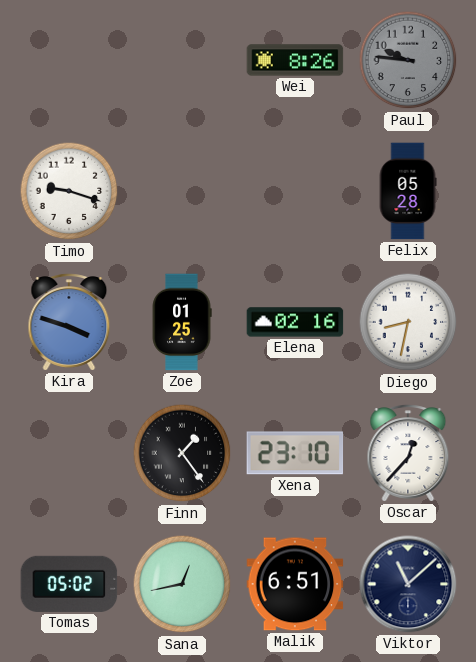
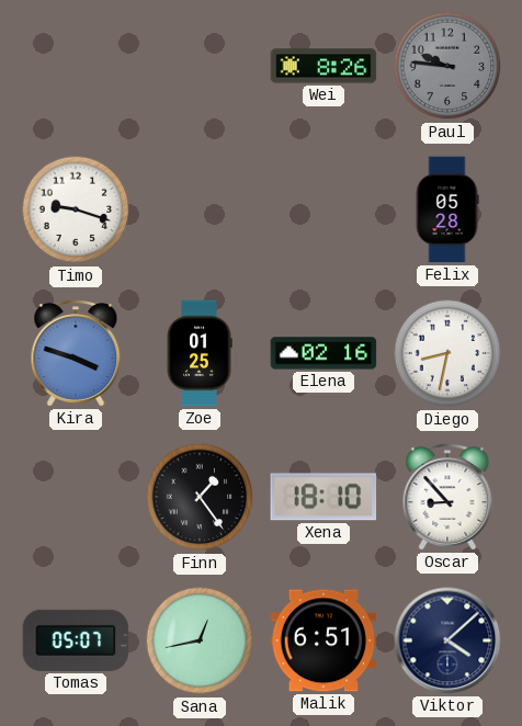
Xena: 23:10 -> 18:10 (324, 497)
Oscar: 12:37 -> 8:53 (447, 497)
Tomas: 05:02 -> 05:07 (76, 640)
Viktor: 11:08 -> 4:08 (447, 640)
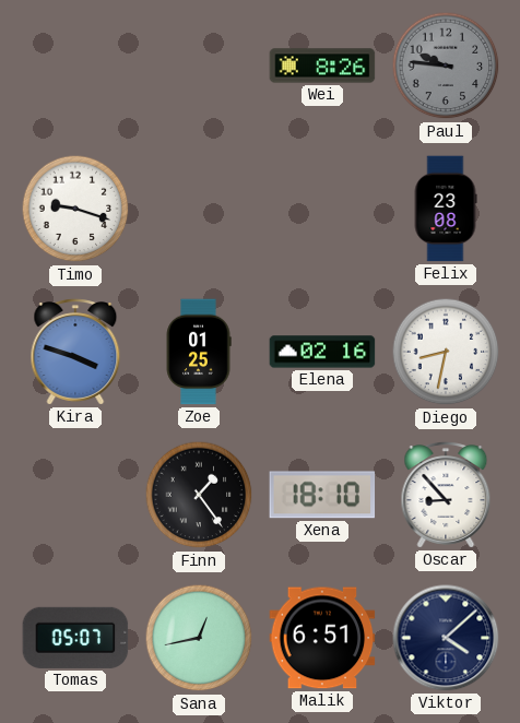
Felix: 05:28 -> 23:08 (446, 209)
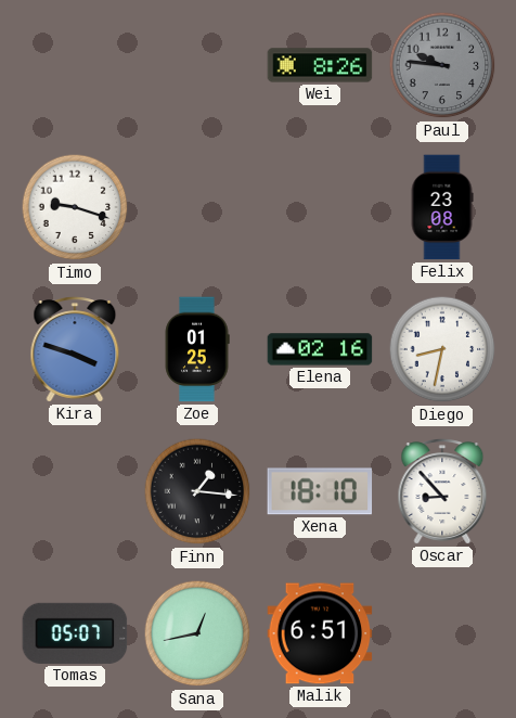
Finn: 1:24 -> 1:16 (197, 491)
Viktor: 4:08 -> none (446, 638)
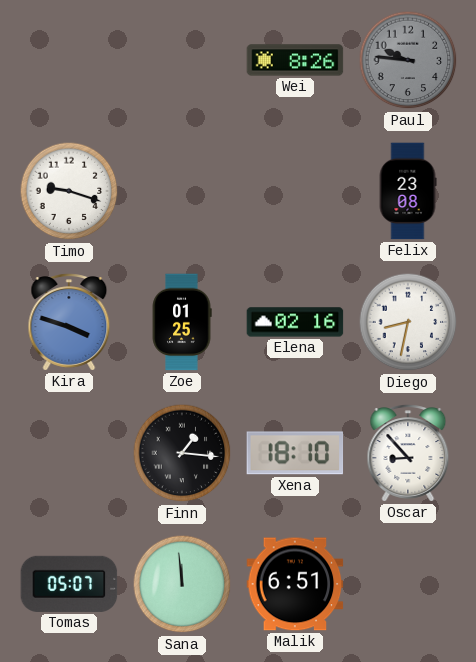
Sana: 12:43 -> 11:59 (182, 584)
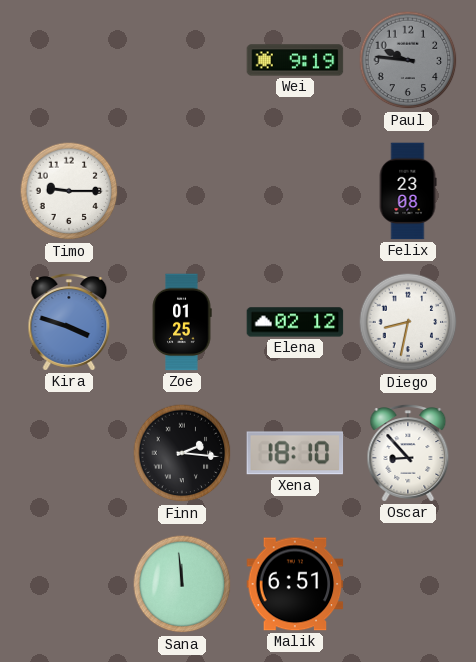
Wei: 8:26 -> 9:19 (295, 60)
Timo: 9:18 -> 9:15 (69, 191)
Elena: 02:16 -> 02:12 (295, 322)
Finn: 1:16 -> 2:16 (182, 453)
Tomas: 05:07 -> none (69, 584)
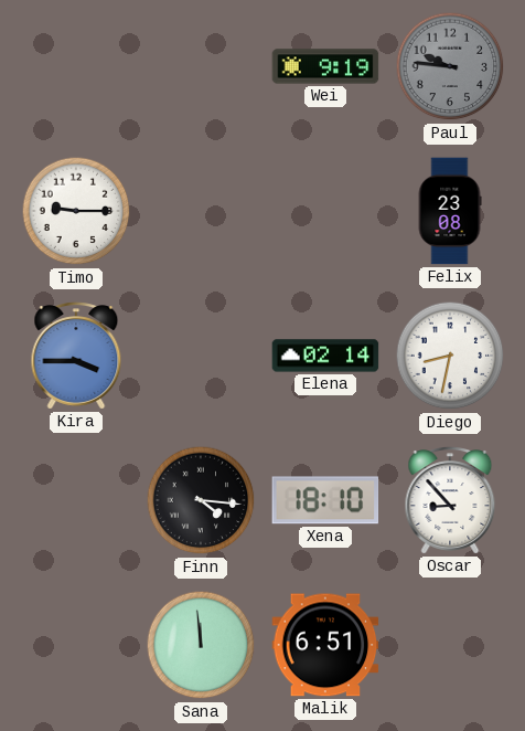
Kira: 3:48 -> 3:45 (76, 356)
Zoe: 01:25 -> none (182, 322)
Elena: 02:12 -> 02:14 (325, 356)
Finn: 2:16 -> 4:16 (201, 500)
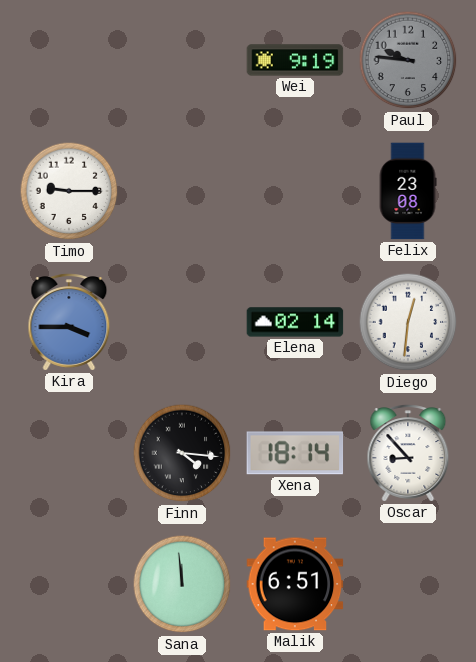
Diego: 8:32 -> 12:31 (408, 322)
Xena: 18:10 -> 18:14 (295, 453)
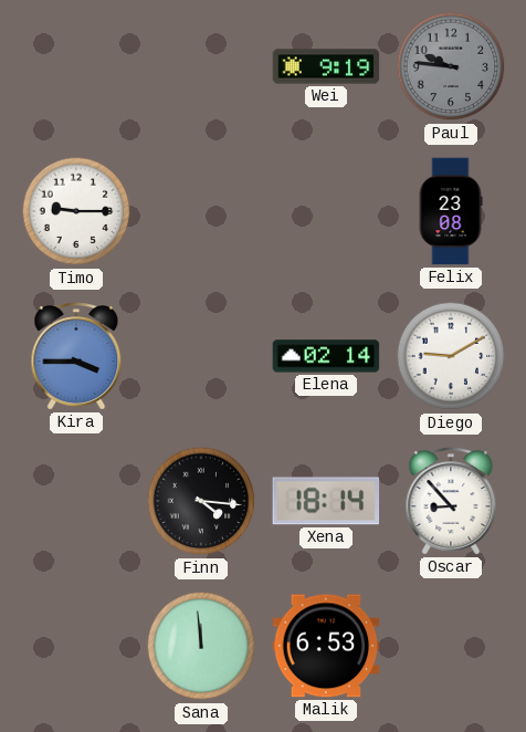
Diego: 12:31 -> 9:10 (451, 356)
Malik: 6:51 -> 6:53 (326, 646)
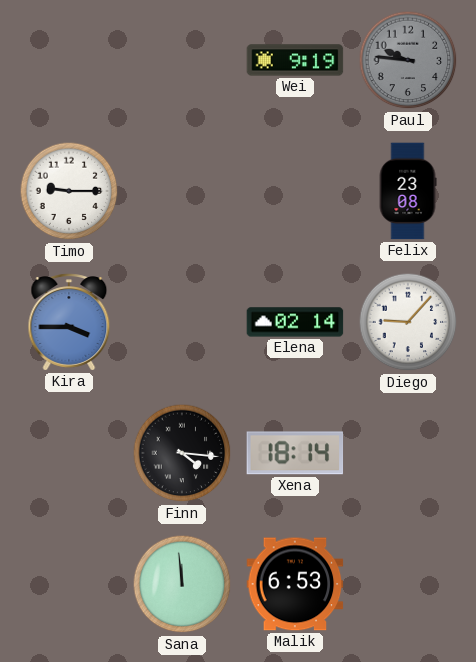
Diego: 9:10 -> 9:07 (408, 322)
Oscar: 8:53 -> none (451, 501)
